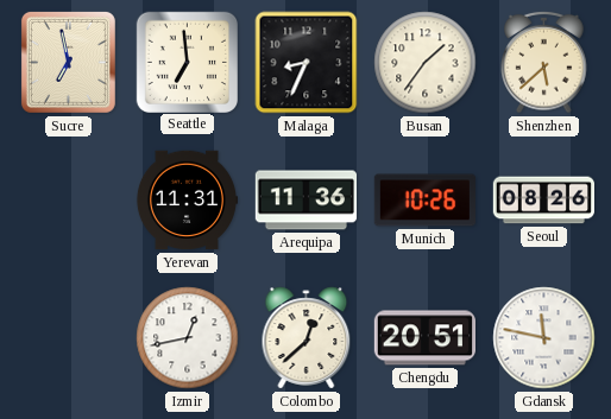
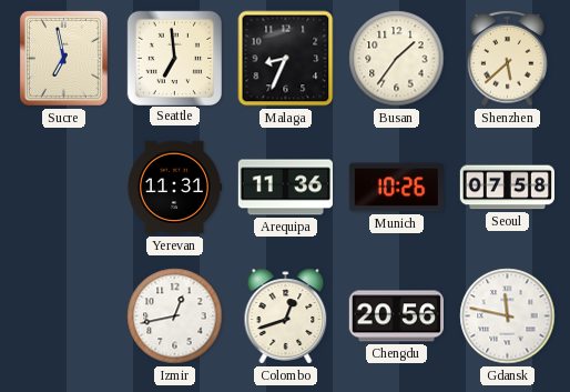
Seoul: 08:26 -> 07:58 (507, 188)
Colombo: 12:38 -> 12:42 (286, 316)
Chengdu: 20:51 -> 20:56 (396, 316)
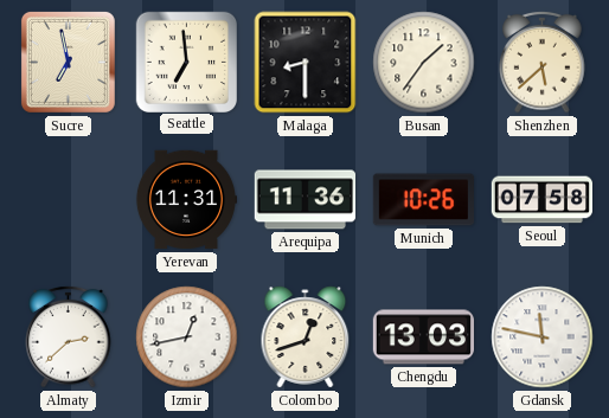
Malaga: 8:34 -> 8:30 (306, 63)
Almaty: none -> 2:38 (69, 336)
Chengdu: 20:56 -> 13:03 (423, 337)
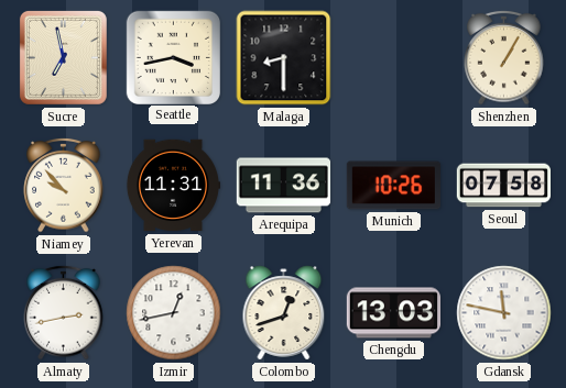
Seattle: 6:59 -> 3:43 (173, 57)
Busan: 1:36 -> none (424, 63)
Shenzhen: 5:38 -> 1:05 (504, 57)
Niamey: none -> 9:53 (64, 185)
Almaty: 2:38 -> 2:43 (64, 312)
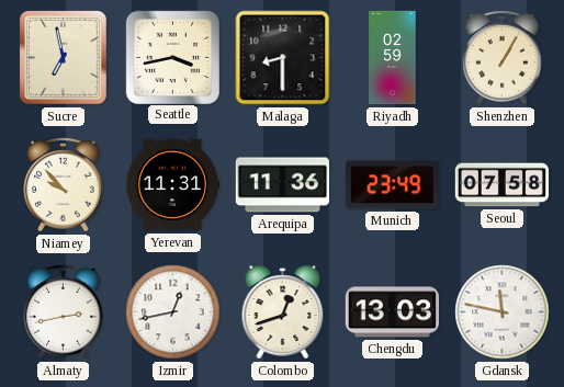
Riyadh: none -> 02:59 (393, 58)
Munich: 10:26 -> 23:49 (392, 185)
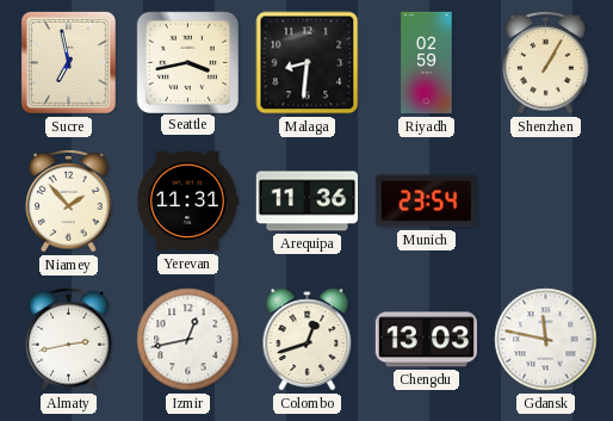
Malaga: 8:30 -> 8:31 (308, 63)
Niamey: 9:53 -> 1:53 (69, 200)
Munich: 23:49 -> 23:54 (426, 202)
Seoul: 07:58 -> none (501, 185)
